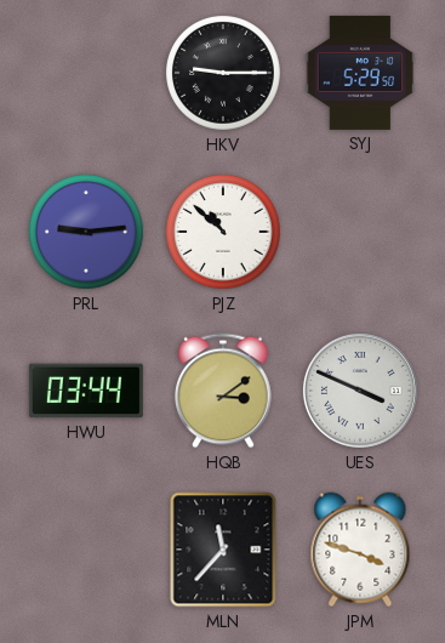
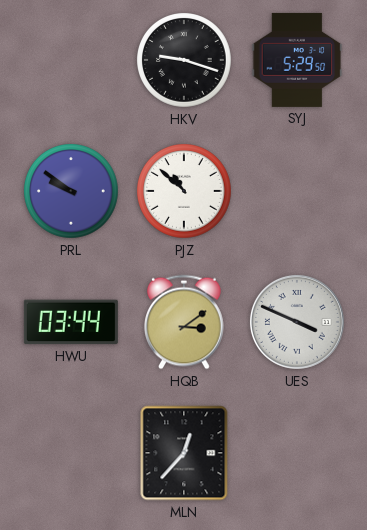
HKV: 9:15 -> 9:18 (185, 61)
PRL: 9:14 -> 9:51 (72, 192)
MLN: 11:37 -> 12:37 (184, 453)
JPM: 3:48 -> none (360, 550)
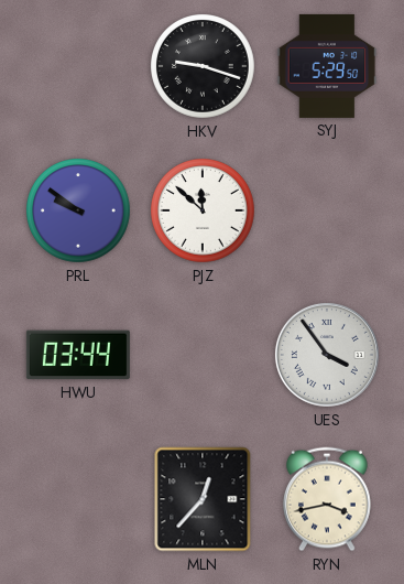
PJZ: 10:52 -> 11:52 (204, 212)
HQB: 3:09 -> none (185, 322)
UES: 3:49 -> 3:54 (327, 355)
RYN: none -> 3:43 (328, 499)
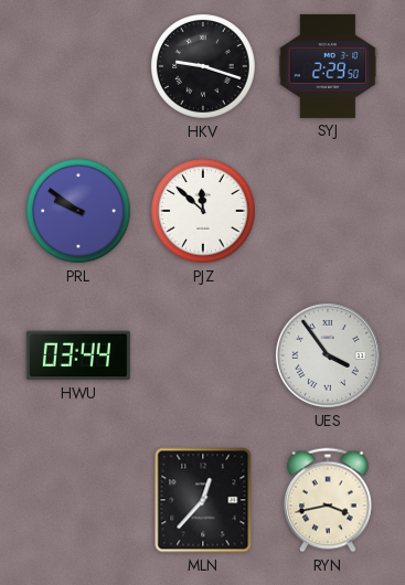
SYJ: 5:29 -> 2:29 (328, 66)
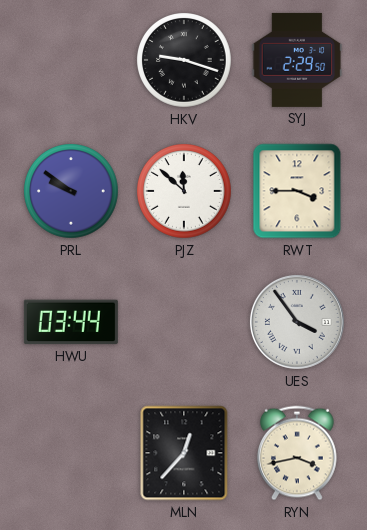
RWT: none -> 3:45 (297, 191)
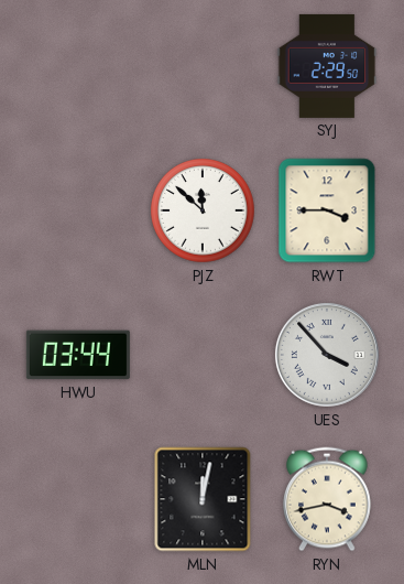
HKV: 9:18 -> none (185, 61)
PRL: 9:51 -> none (72, 192)
UES: 3:54 -> 3:53 (327, 355)
MLN: 12:37 -> 12:02 (203, 499)
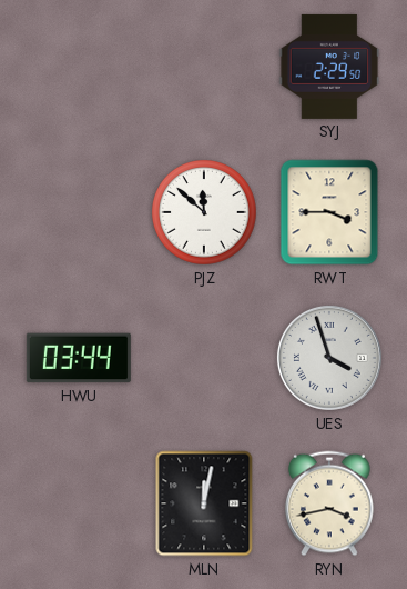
UES: 3:53 -> 3:57 (329, 358)
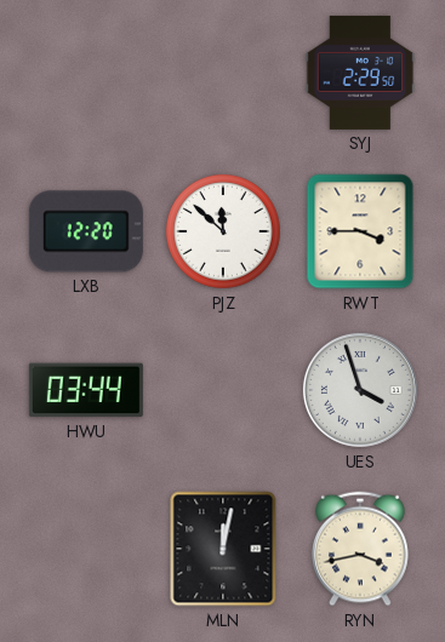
LXB: none -> 12:20 (86, 231)
